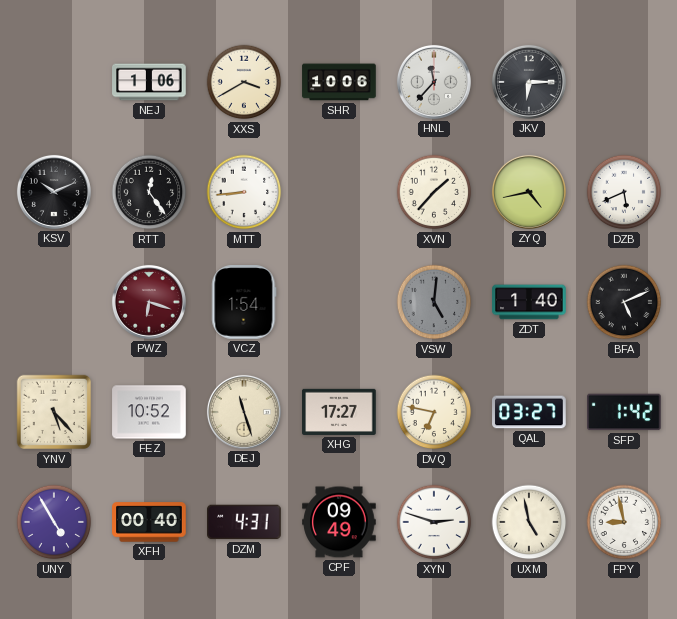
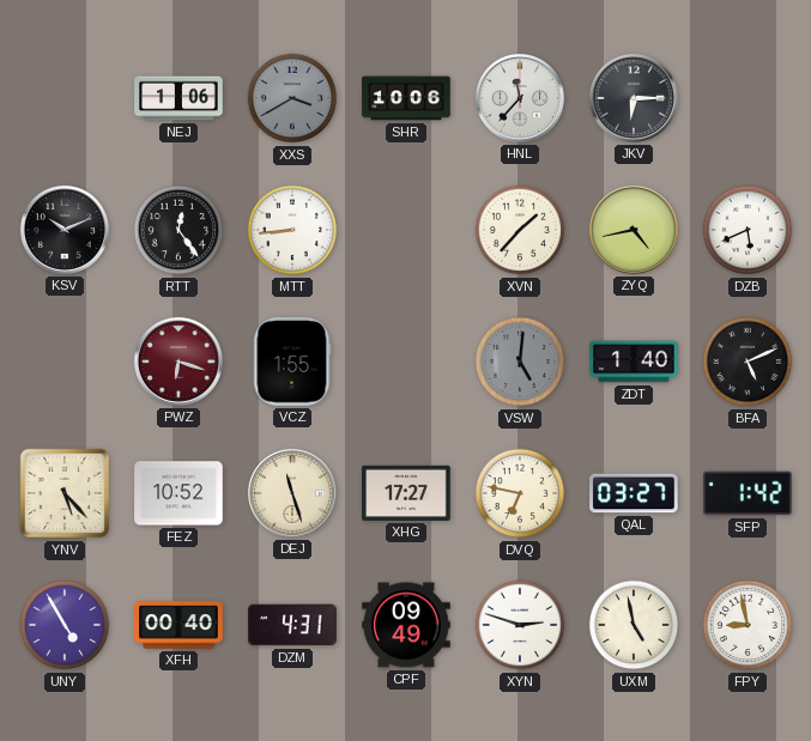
XXS dial: cream -> grey (292, 98)
VCZ: 1:54 -> 1:55 (292, 362)
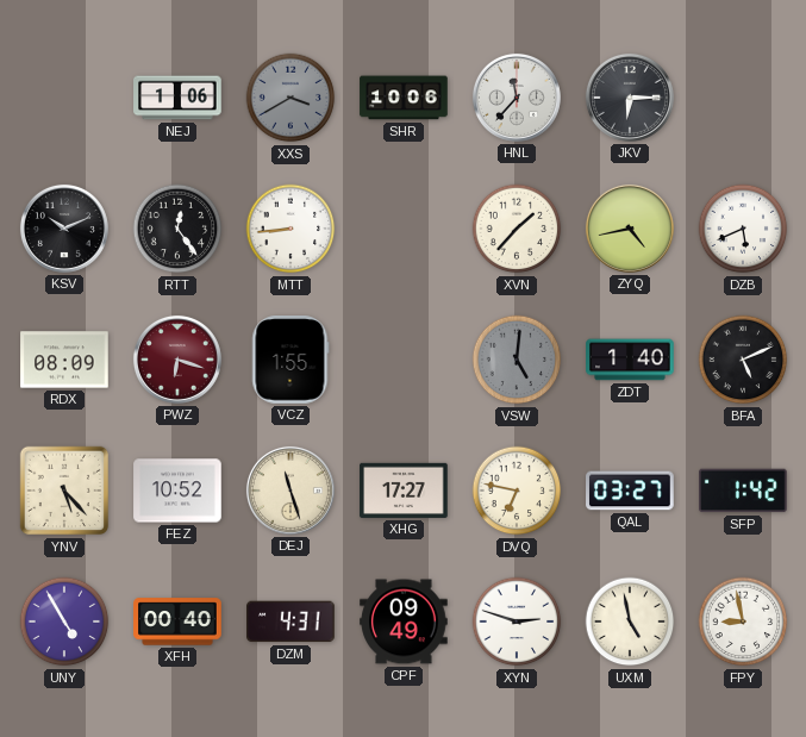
RDX: none -> 08:09 (64, 360)
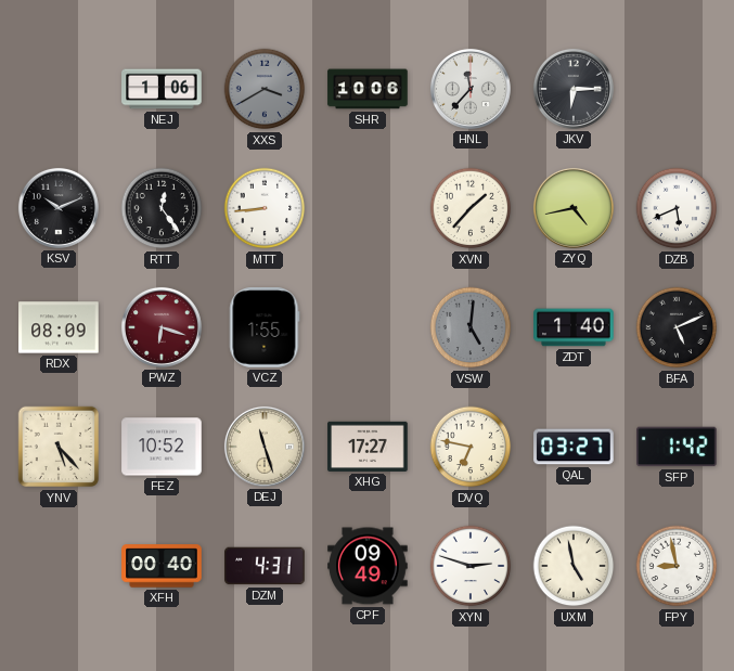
UNY: 4:55 -> none (64, 622)
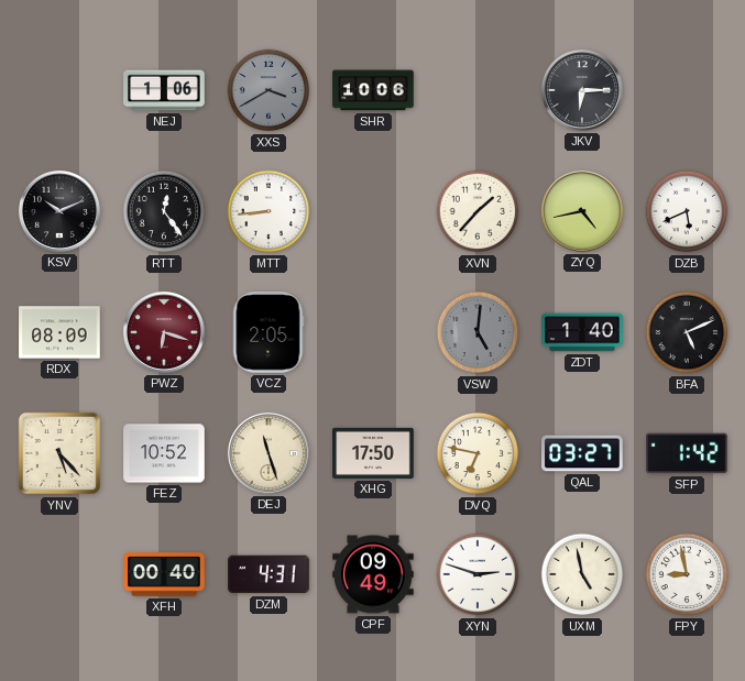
HNL: 11:37 -> none (471, 89)
VCZ: 1:55 -> 2:05 (269, 332)
XHG: 17:27 -> 17:50 (373, 453)
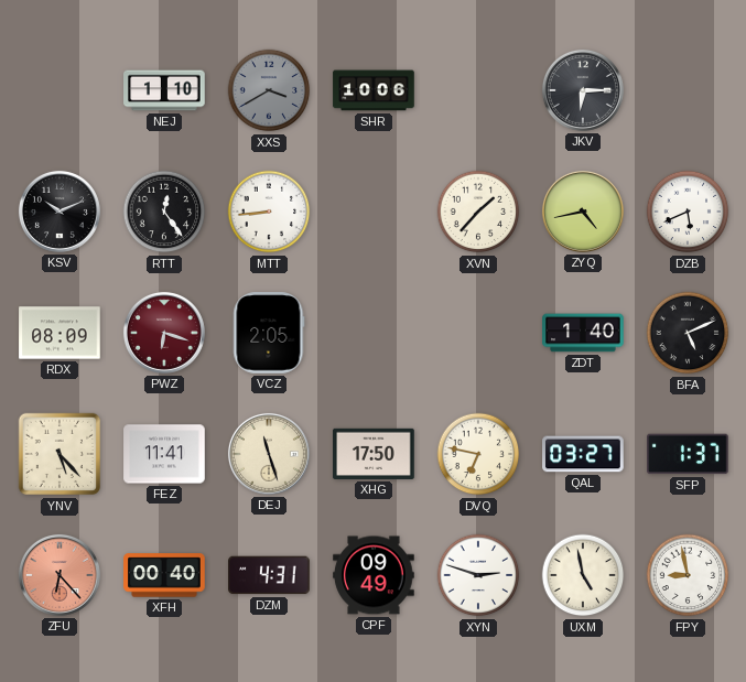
NEJ: 1:06 -> 1:10 (164, 90)
VSW: 5:01 -> none (478, 332)
FEZ: 10:52 -> 11:41 (164, 454)
SFP: 1:42 -> 1:37 (688, 454)
ZFU: none -> 6:23 (60, 575)
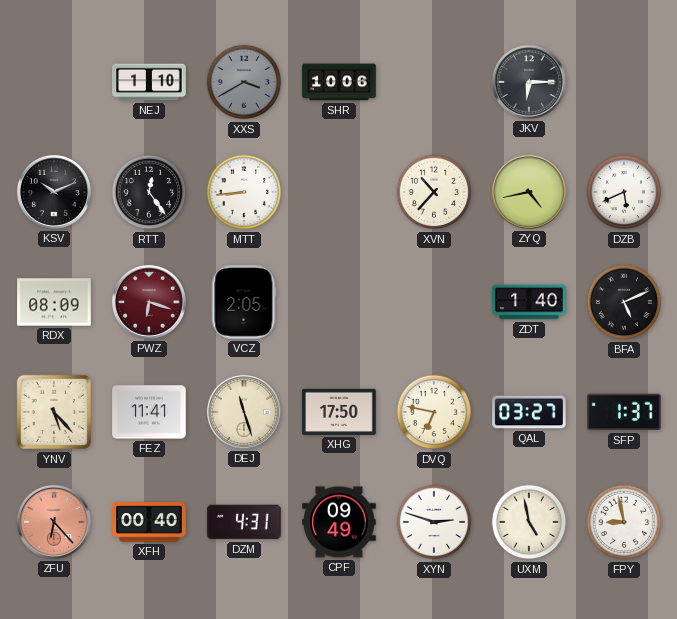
XVN: 1:37 -> 10:37 (434, 192)
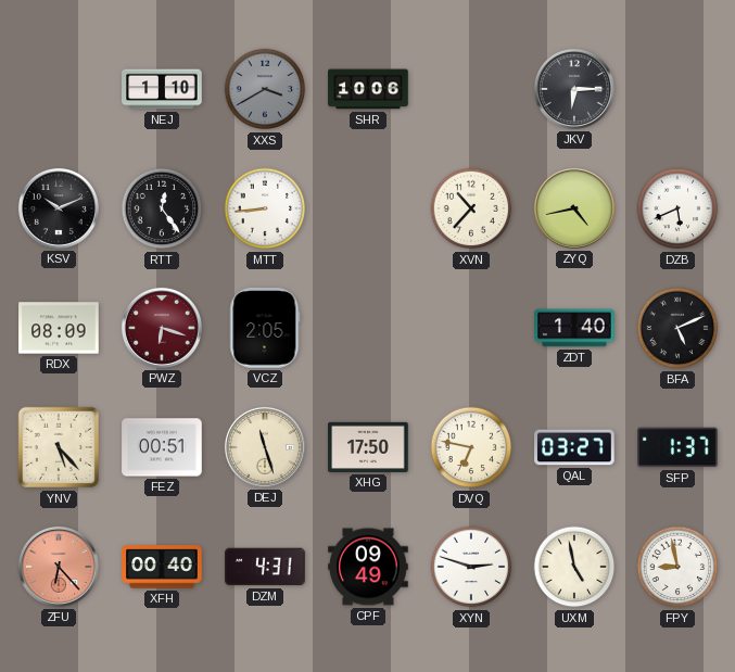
FEZ: 11:41 -> 00:51 (162, 447)
